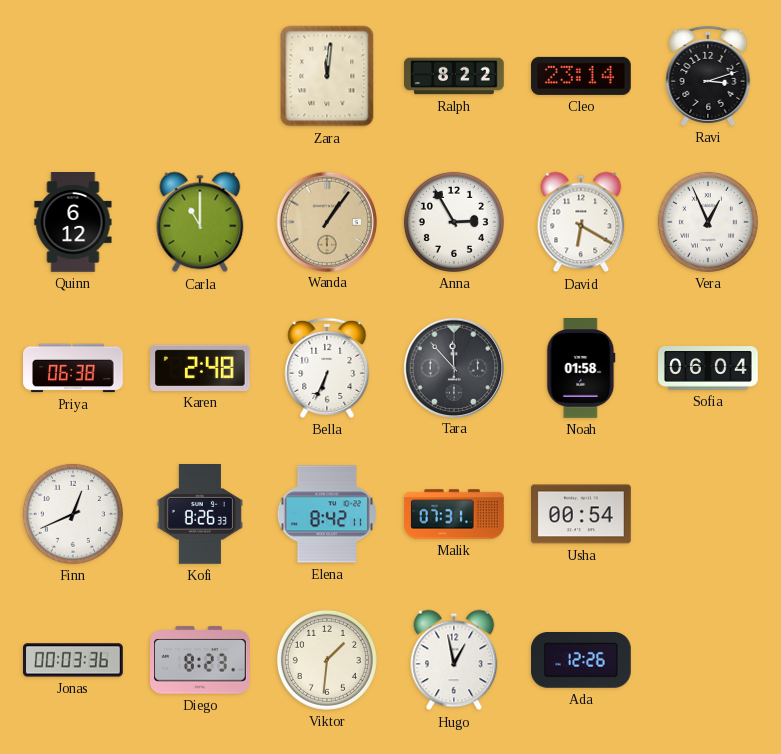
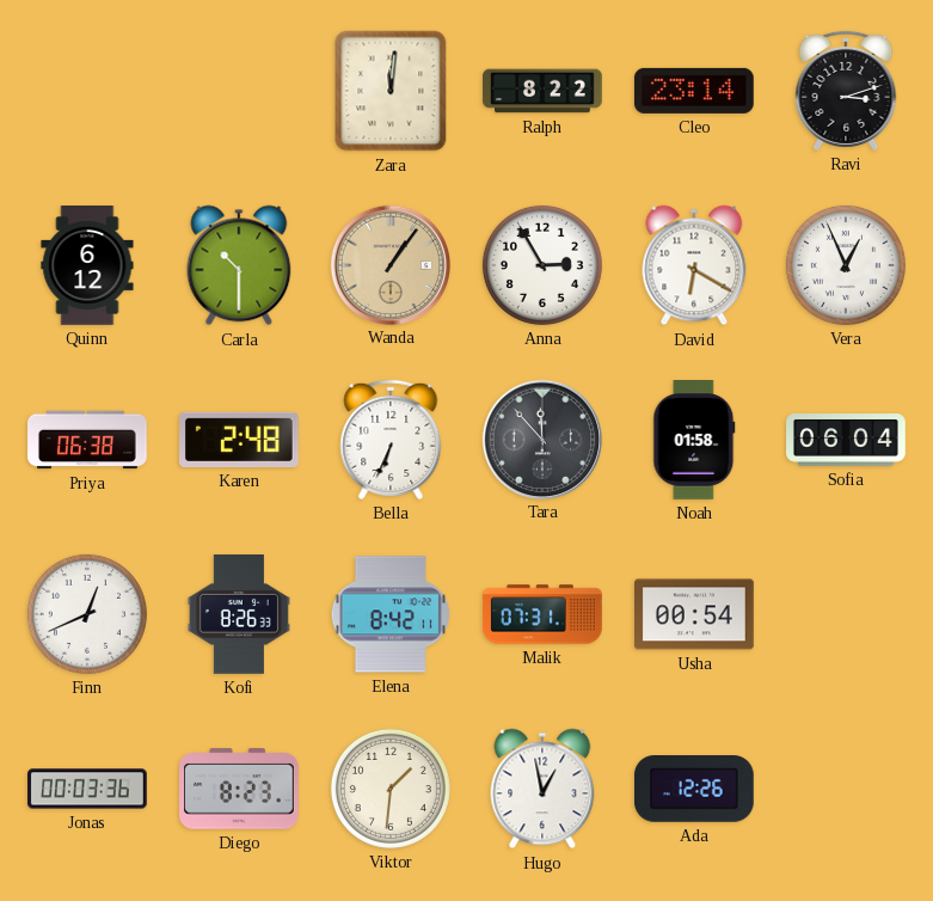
Carla: 11:00 -> 10:30 (239, 265)
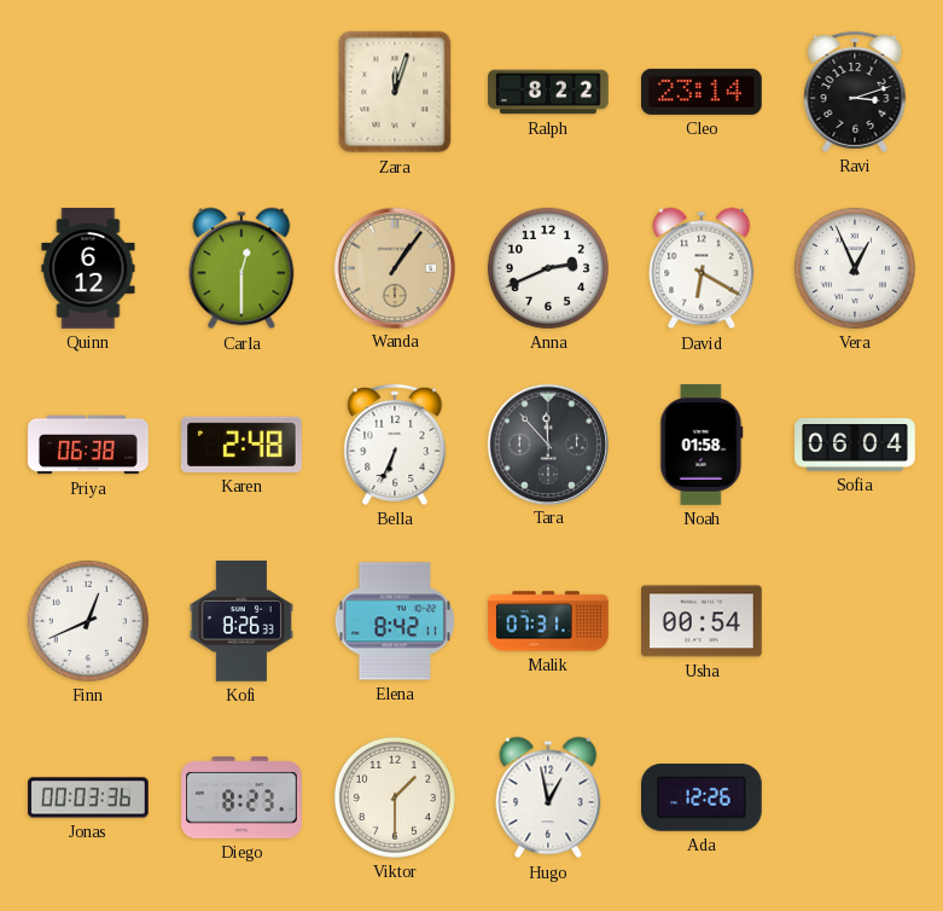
Zara: 12:01 -> 12:03 (395, 92)
Carla: 10:30 -> 12:30 (241, 268)
Anna: 2:55 -> 2:41 (548, 268)
Viktor: 1:31 -> 1:30 (395, 797)
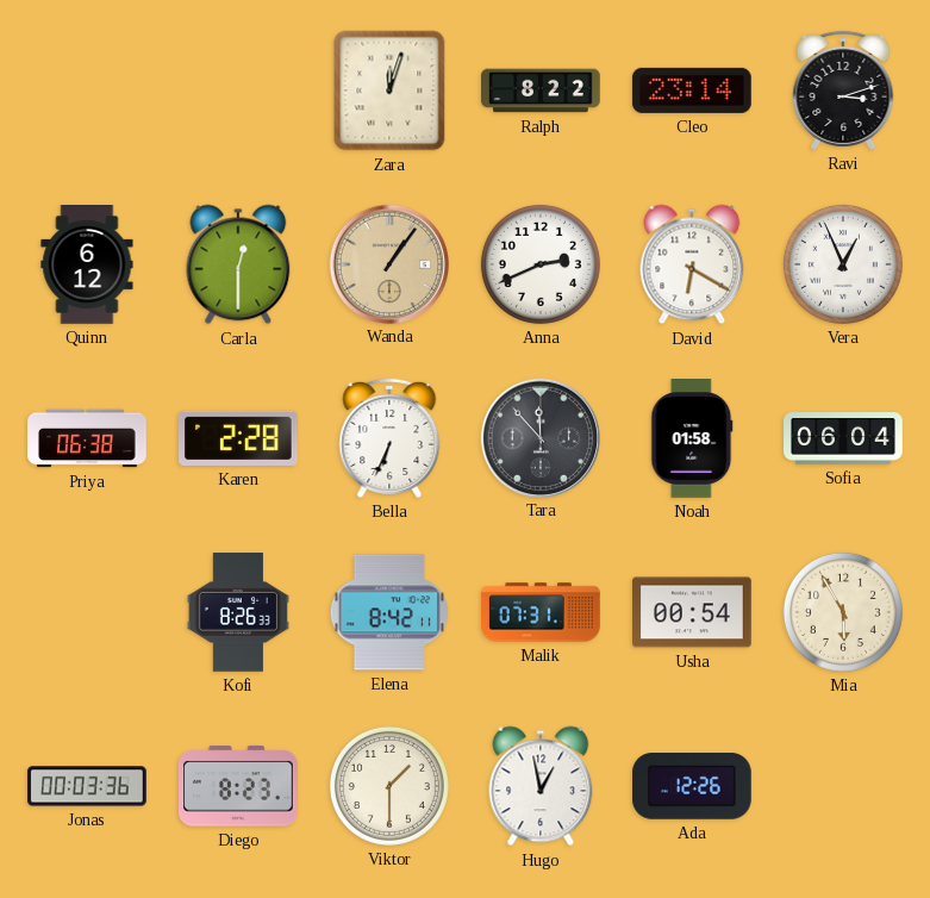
Karen: 2:48 -> 2:28 (239, 438)
Finn: 12:41 -> none (88, 621)
Mia: none -> 5:55 (843, 612)
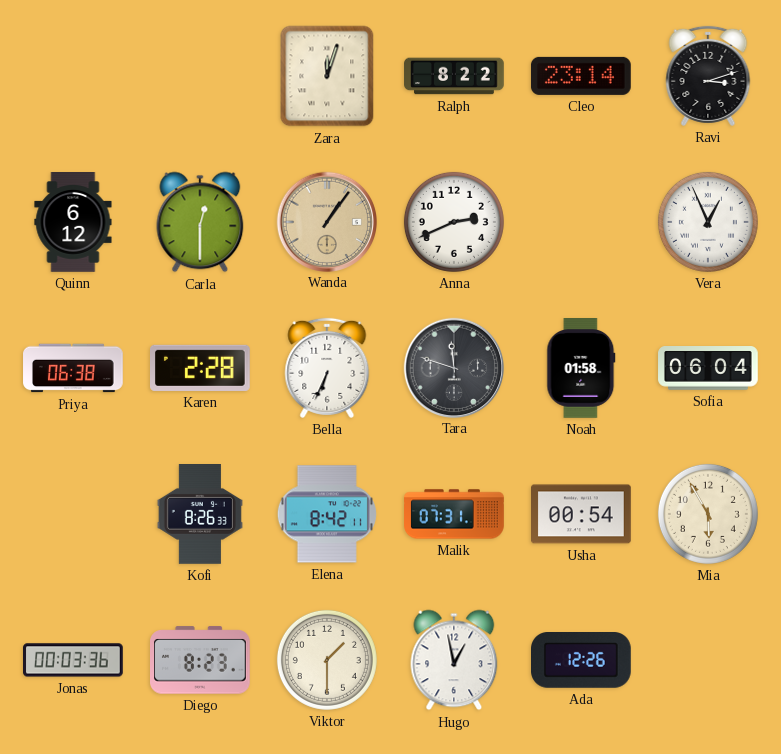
David: 6:20 -> none (692, 264)
Tara: 11:53 -> 11:48 (453, 367)
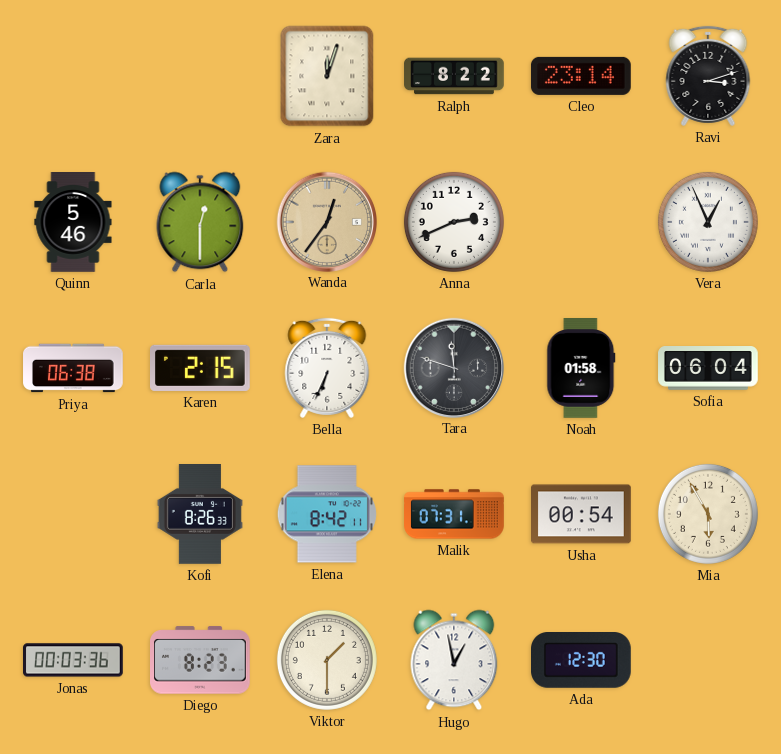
Quinn: 6:12 -> 5:46 (73, 222)
Wanda: 1:06 -> 12:36 (326, 221)
Karen: 2:28 -> 2:15 (201, 368)
Ada: 12:26 -> 12:30 (582, 661)
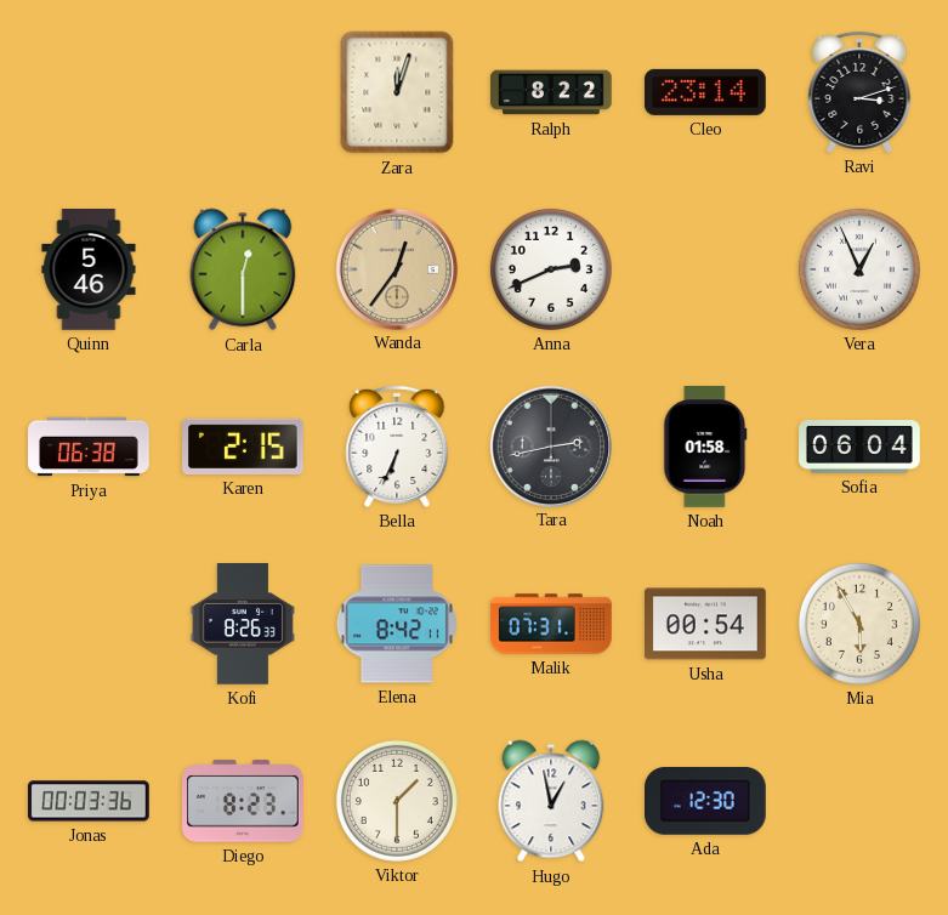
Tara: 11:48 -> 2:43 (550, 445)
